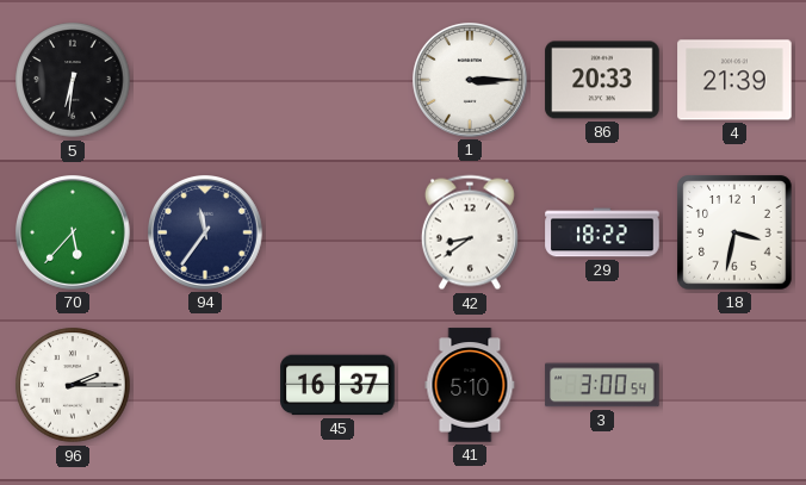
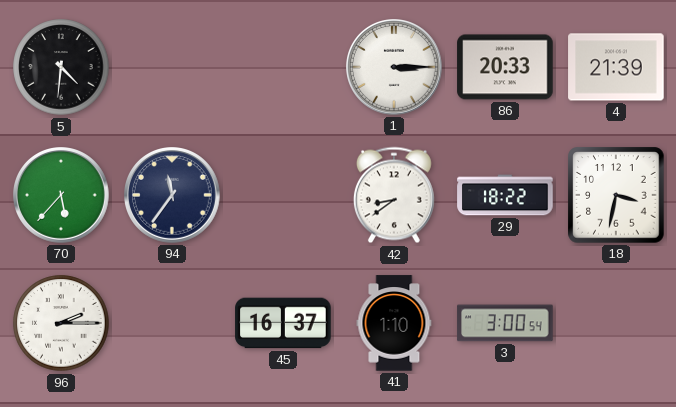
5: 6:31 -> 4:31 (61, 67)
41: 5:10 -> 1:10 (394, 323)
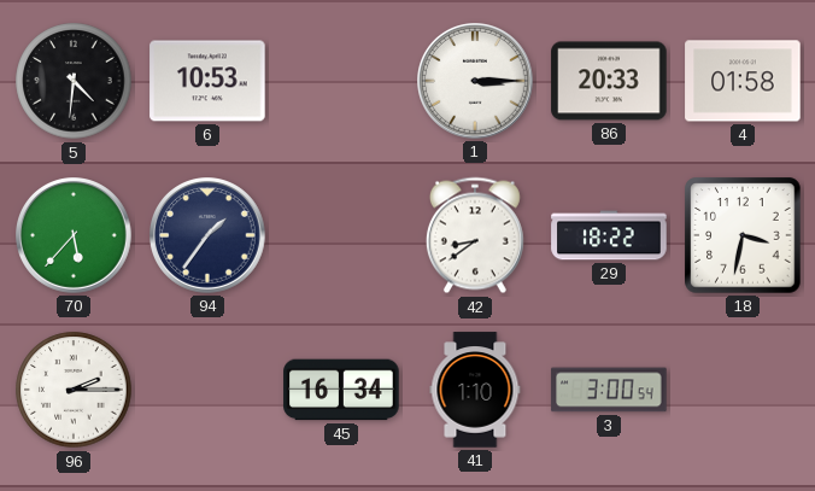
6: none -> 10:53 (207, 81)
4: 21:39 -> 01:58 (743, 81)
94: 11:36 -> 1:36 (209, 236)
45: 16:37 -> 16:34 (341, 390)
